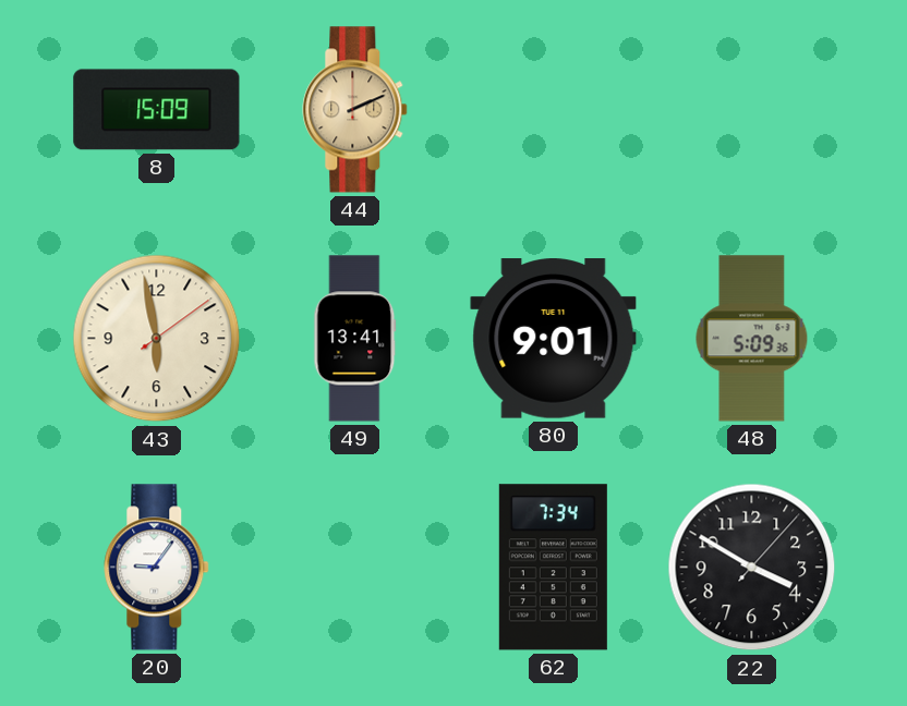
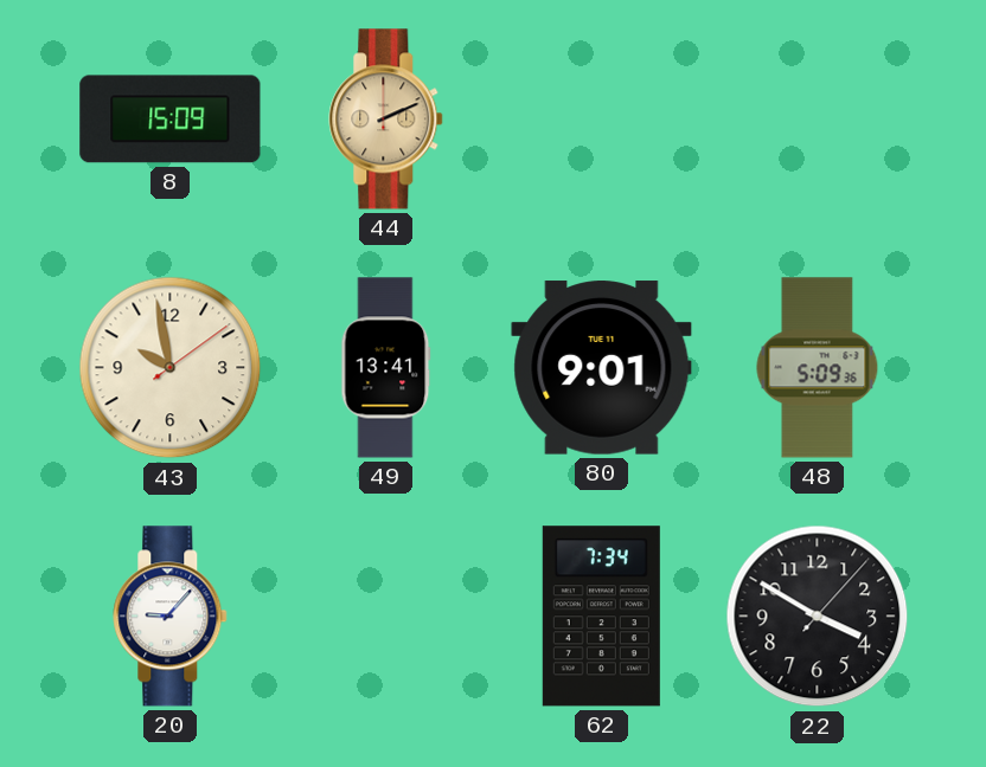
43: 5:58 -> 9:58 (171, 368)
20: 9:06 -> 9:07 (171, 617)
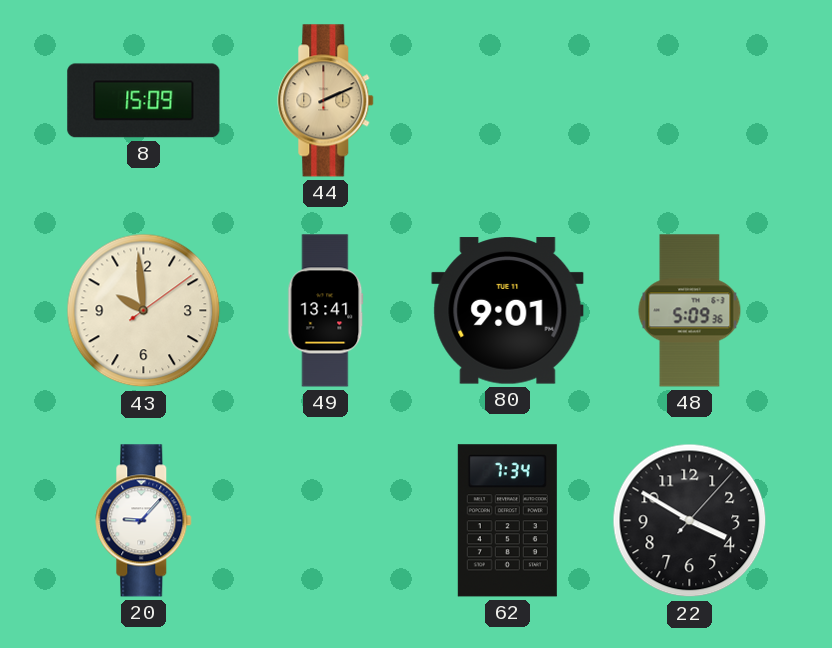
43: 9:58 -> 9:59 (144, 311)
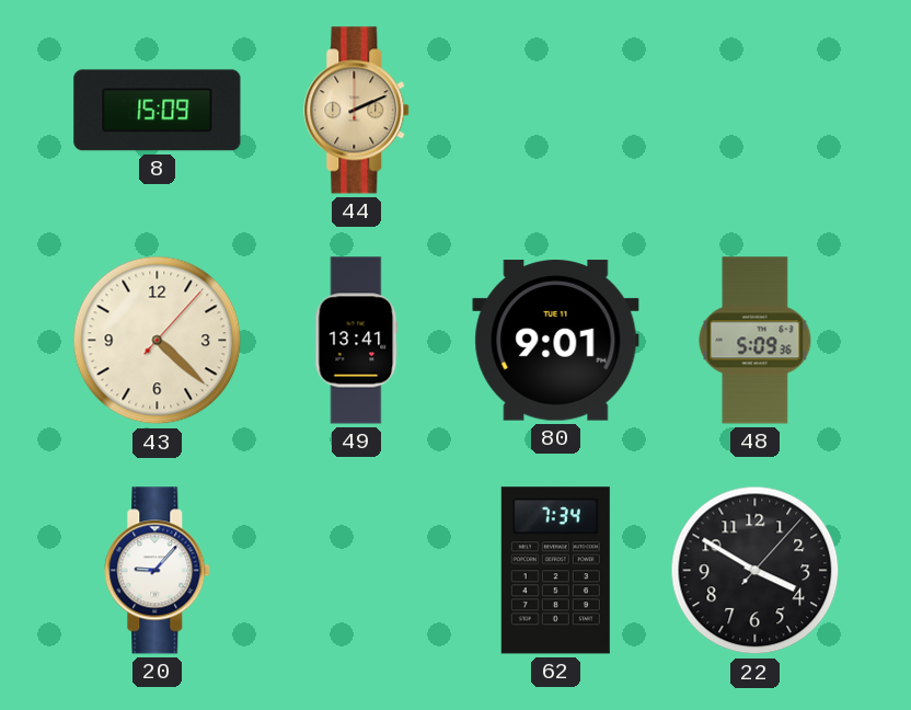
43: 9:59 -> 4:22 (158, 341)
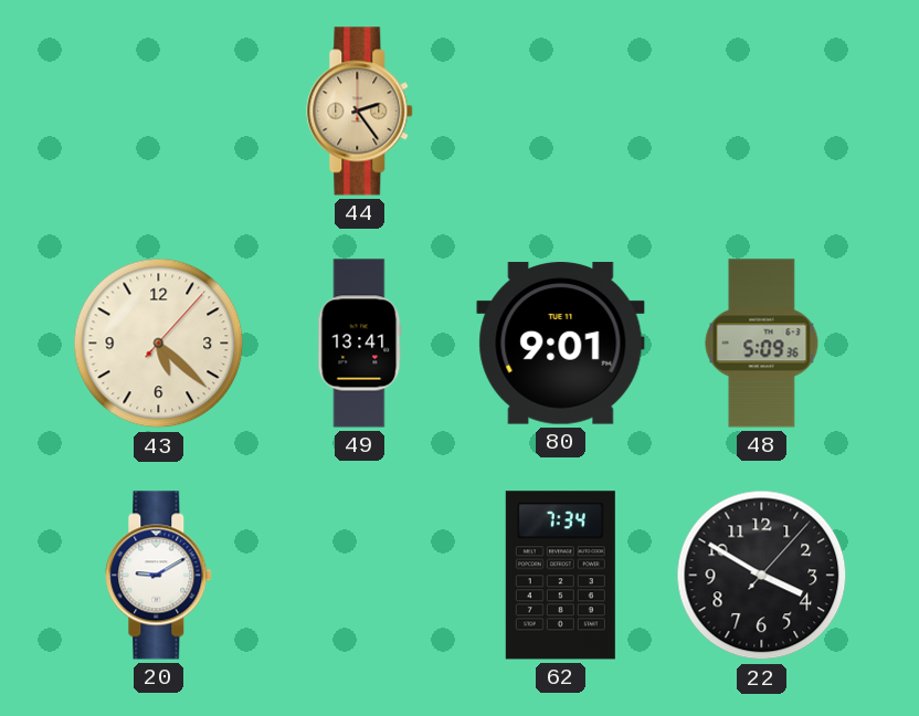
8: 15:09 -> none (158, 111)
44: 2:11 -> 2:24 (360, 112)
43: 4:22 -> 5:22 (159, 344)
20: 9:07 -> 9:10 (159, 576)
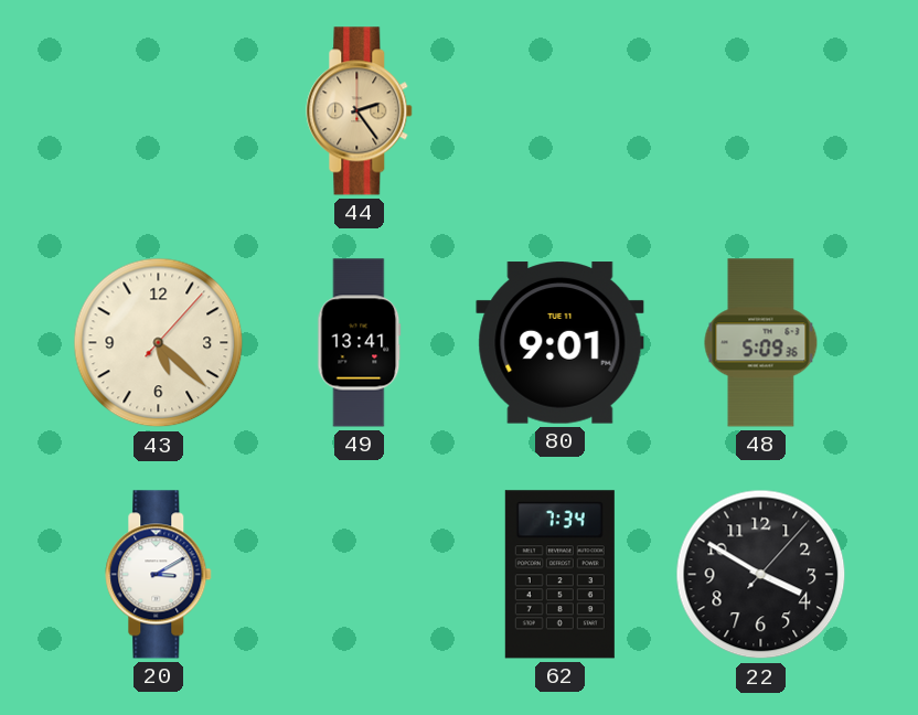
20: 9:10 -> 3:10 (159, 575)
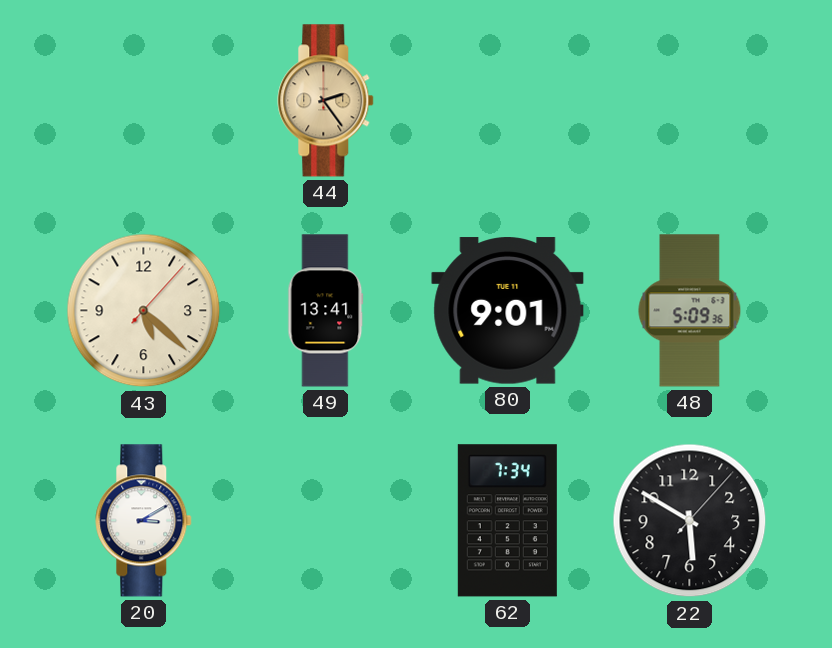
22: 3:50 -> 5:50 (690, 521)
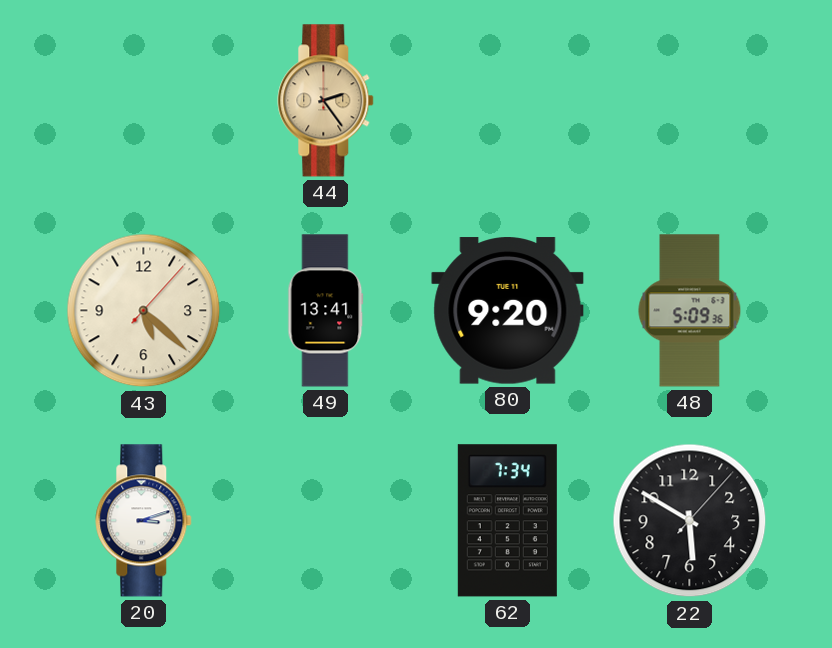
80: 9:01 -> 9:20 (508, 311)
20: 3:10 -> 3:12 (144, 521)
